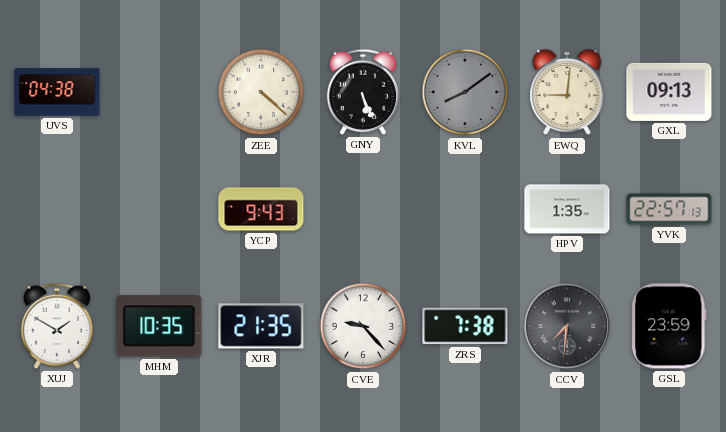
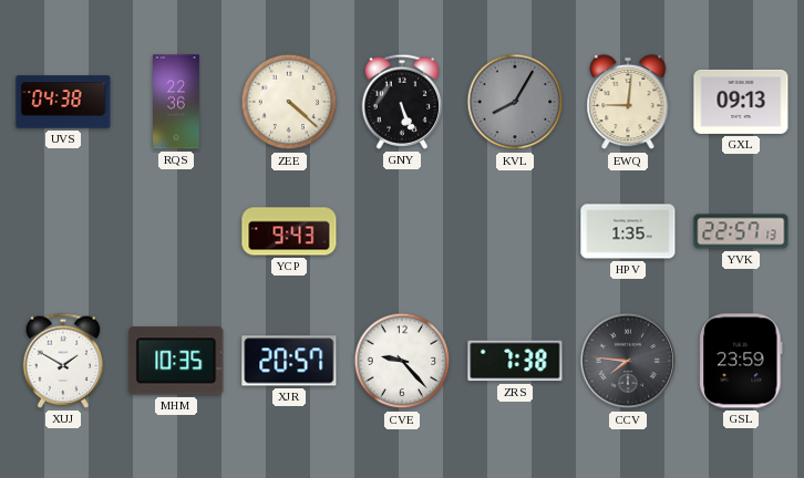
RQS: none -> 22:36 (176, 102)
KVL: 8:09 -> 8:05 (515, 102)
XJR: 21:35 -> 20:57 (289, 361)
CCV: 7:31 -> 7:46 (628, 361)
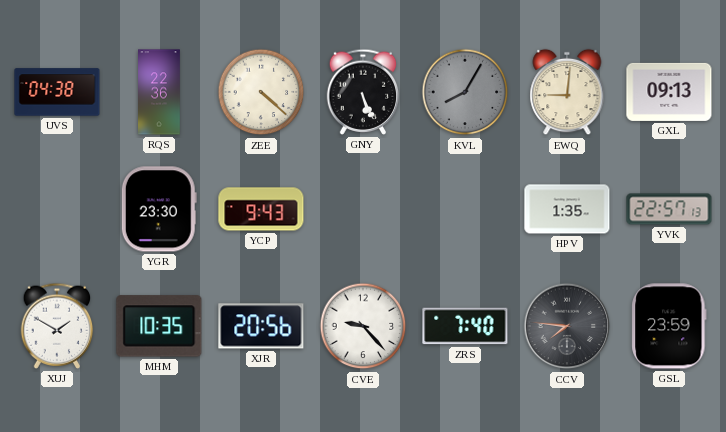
YGR: none -> 23:30 (159, 209)
XJR: 20:57 -> 20:56 (261, 326)
ZRS: 7:38 -> 7:40 (465, 326)
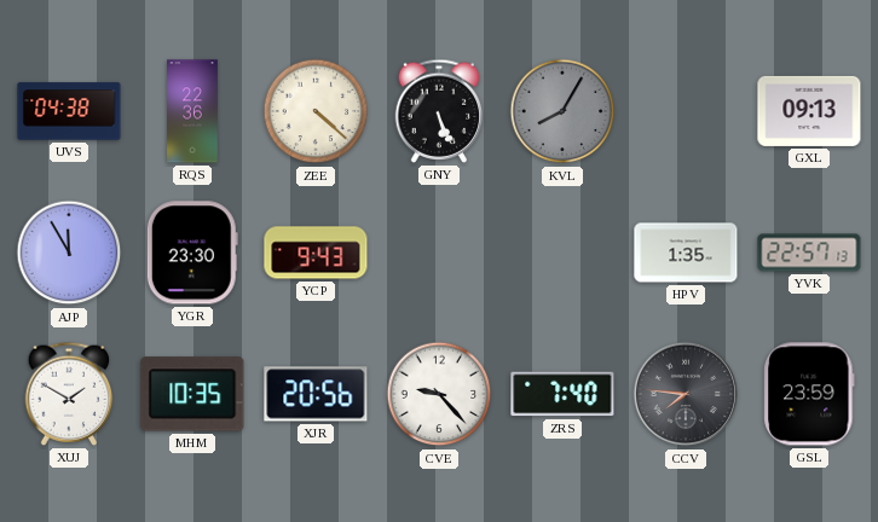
EWQ: 9:01 -> none (567, 92)
AJP: none -> 11:55 (69, 253)
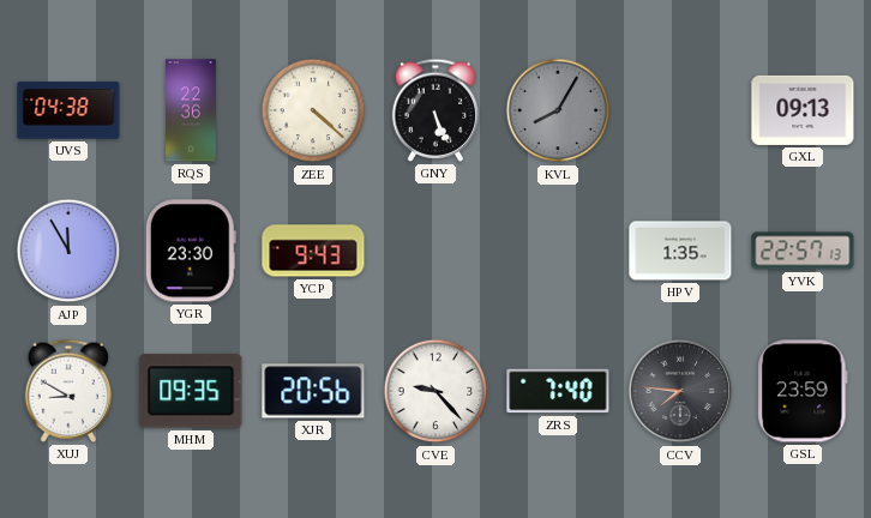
XUJ: 1:50 -> 8:50 (68, 391)
MHM: 10:35 -> 09:35 (191, 391)
